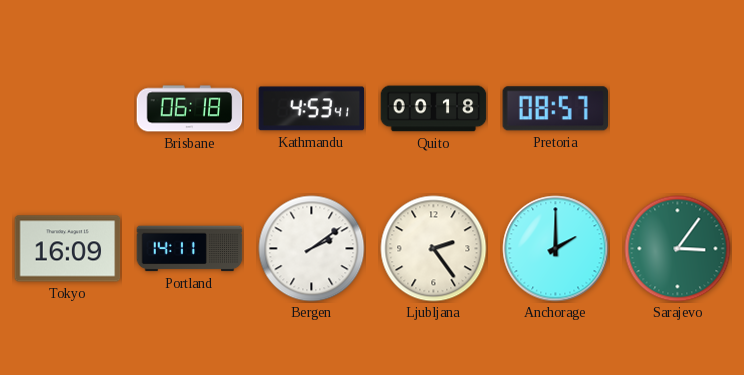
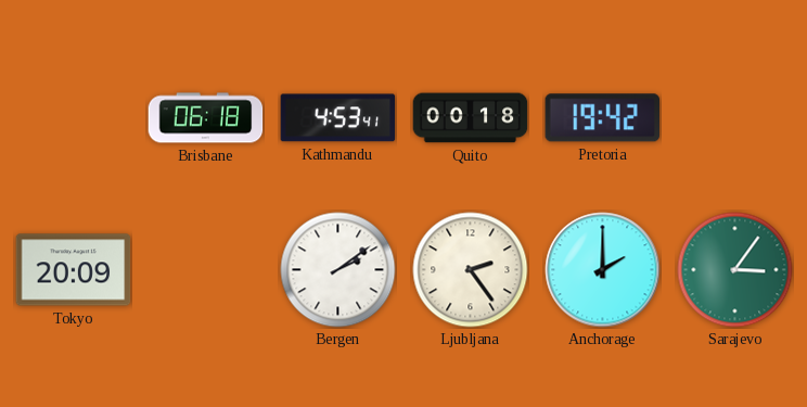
Pretoria: 08:57 -> 19:42 (602, 118)
Tokyo: 16:09 -> 20:09 (74, 270)
Portland: 14:11 -> none (190, 249)
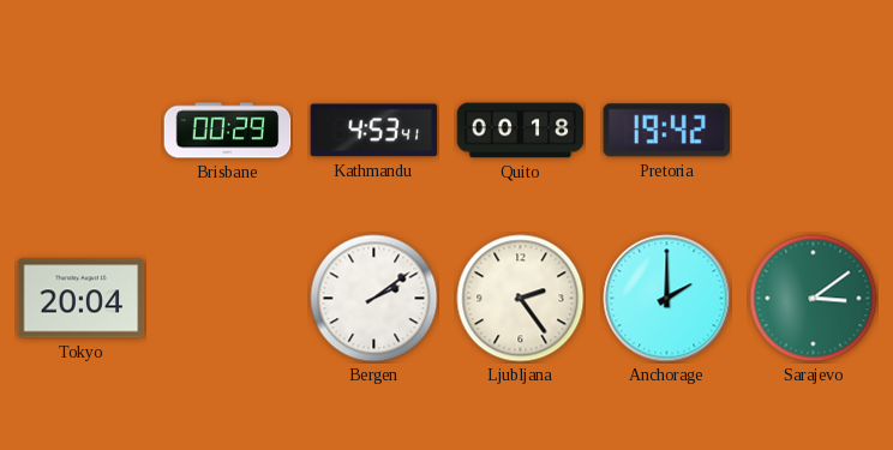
Brisbane: 06:18 -> 00:29 (228, 131)
Tokyo: 20:09 -> 20:04 (82, 299)
Sarajevo: 3:06 -> 3:09 (814, 299)
